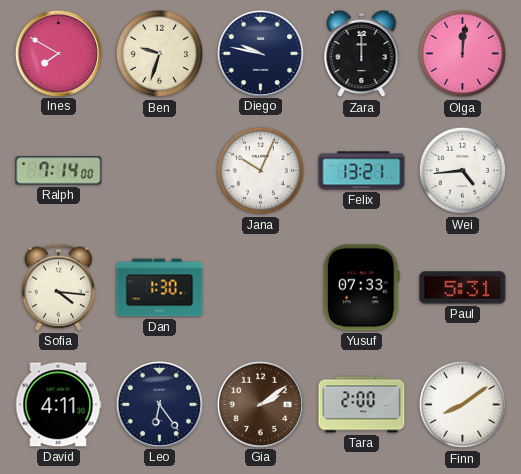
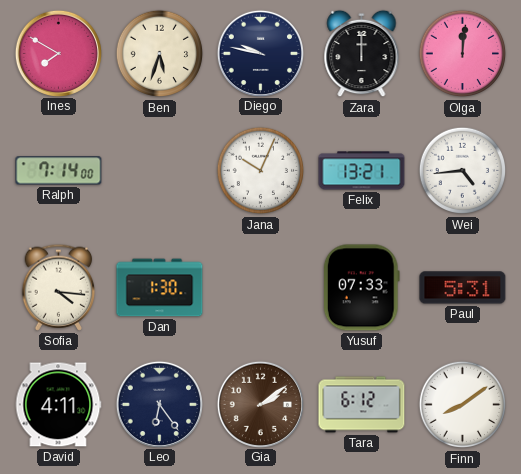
Ben: 9:33 -> 5:33 (160, 54)
Tara: 2:00 -> 6:12 (362, 405)
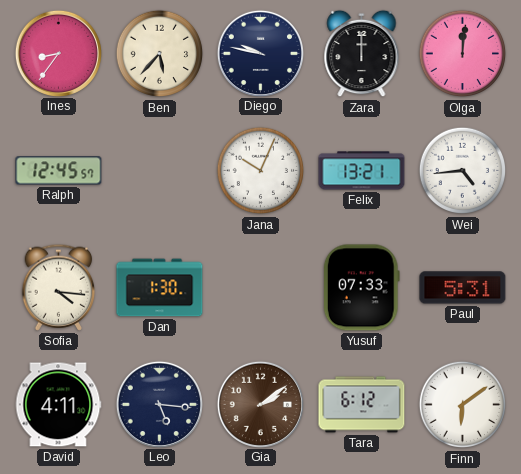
Ines: 7:50 -> 8:36 (58, 53)
Ben: 5:33 -> 5:37 (160, 54)
Ralph: 7:14 -> 12:45 (59, 171)
Leo: 6:24 -> 5:16 (159, 404)
Finn: 8:09 -> 6:09 (463, 405)
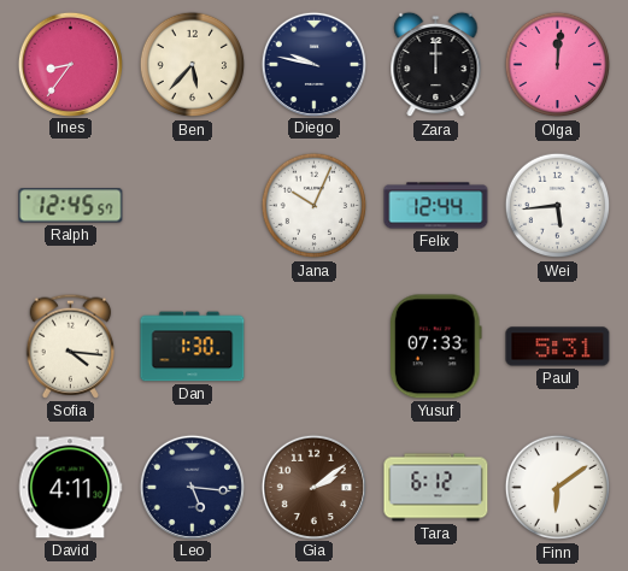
Felix: 13:21 -> 12:44 (436, 206)
Wei: 4:44 -> 5:44 (558, 206)
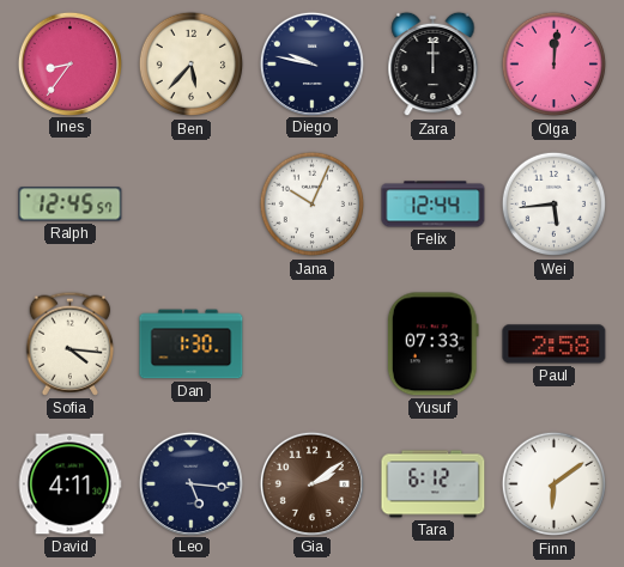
Paul: 5:31 -> 2:58 (555, 345)
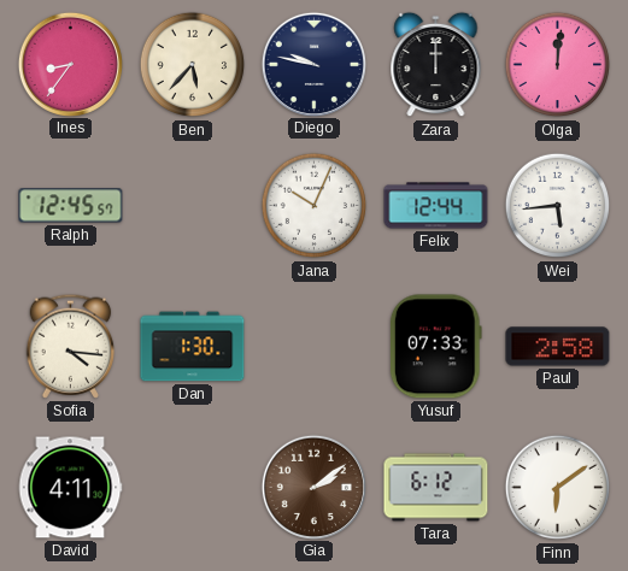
Leo: 5:16 -> none (190, 483)
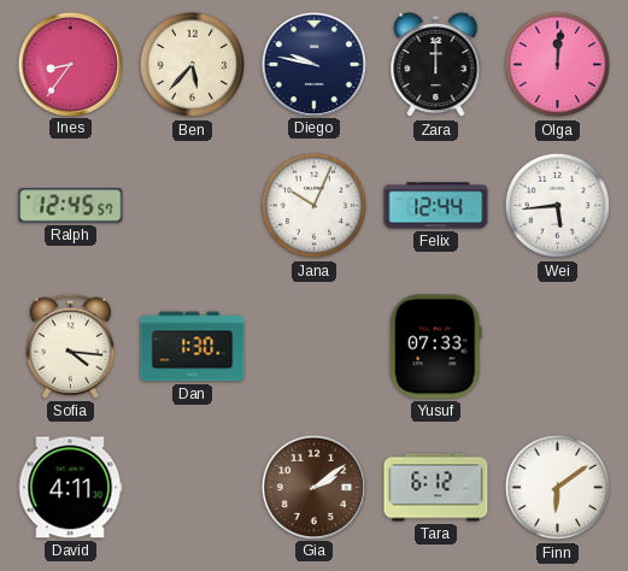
Paul: 2:58 -> none (558, 347)
